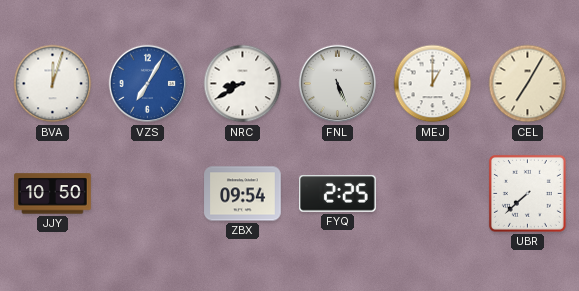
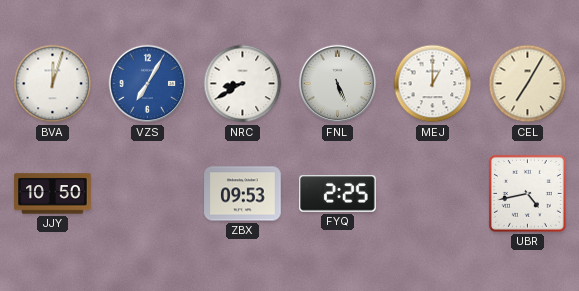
ZBX: 09:54 -> 09:53 (243, 194)
UBR: 7:38 -> 4:43 (527, 193)
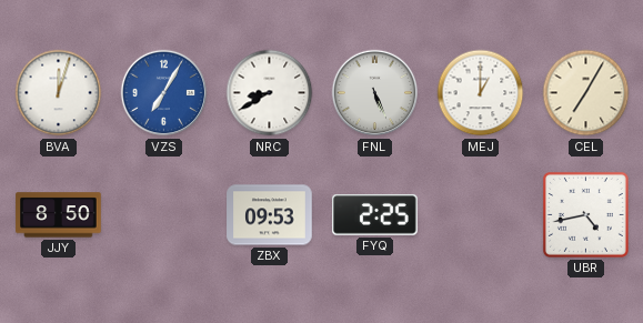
JJY: 10:50 -> 8:50 (59, 215)
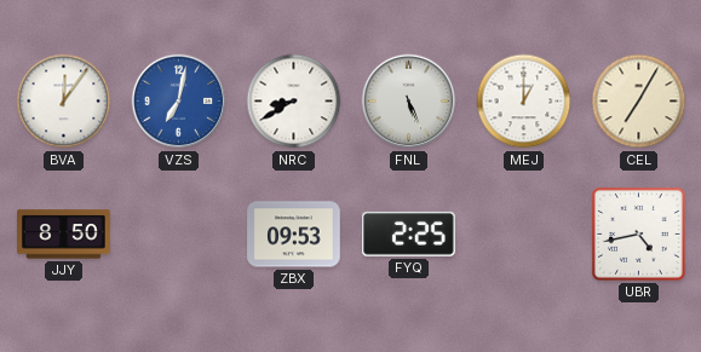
BVA: 12:03 -> 12:06 (64, 102)
VZS: 7:05 -> 7:02 (179, 102)
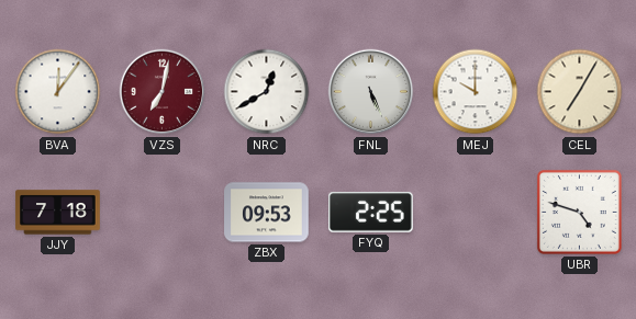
VZS dial: blue -> burgundy (163, 92)
NRC: 8:40 -> 12:40 (267, 92)
MEJ: 1:00 -> 10:00 (476, 92)
JJY: 8:50 -> 7:18 (58, 213)
UBR: 4:43 -> 4:48 (579, 212)
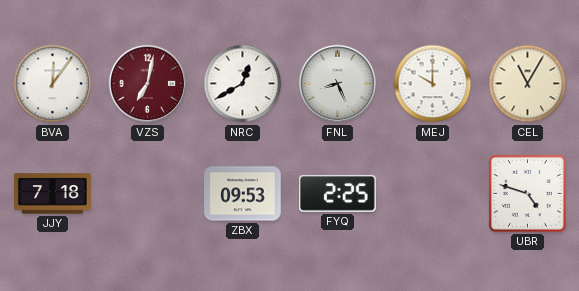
FNL: 5:26 -> 8:26 (338, 84)
CEL: 7:05 -> 11:05 (528, 84)
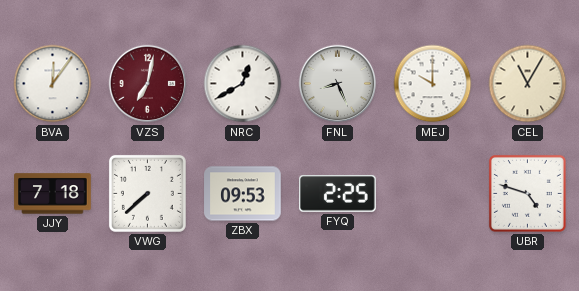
VWG: none -> 7:38 (147, 193)
